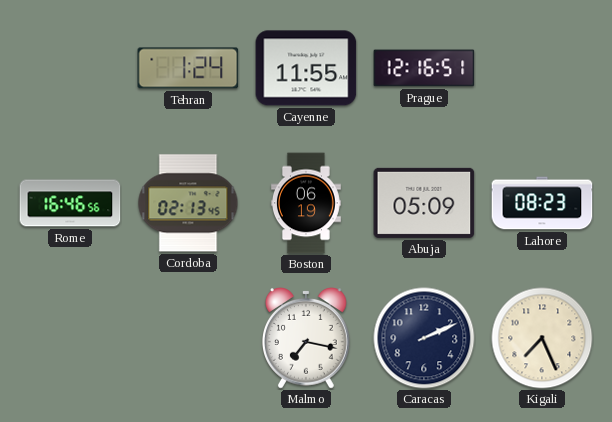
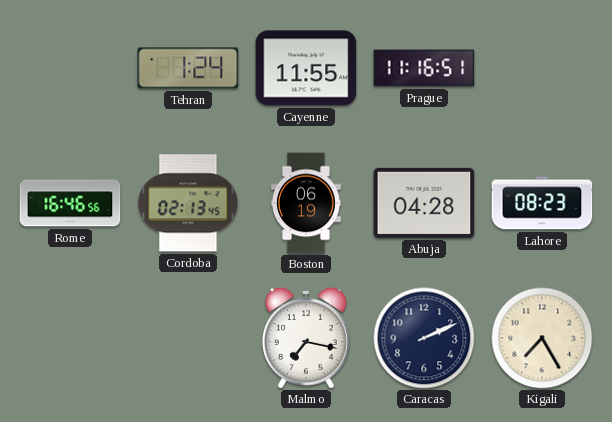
Prague: 12:16 -> 11:16 (424, 68)
Abuja: 05:09 -> 04:28 (424, 203)
Kigali: 7:26 -> 7:25 (542, 338)
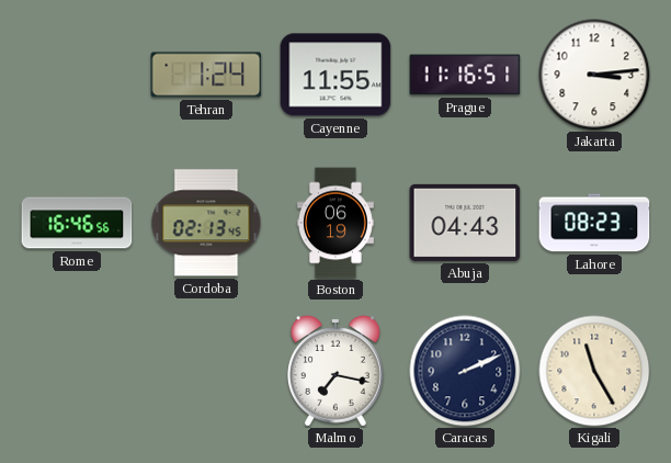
Jakarta: none -> 3:14 (594, 75)
Abuja: 04:28 -> 04:43 (465, 223)
Kigali: 7:25 -> 11:25 (594, 371)
